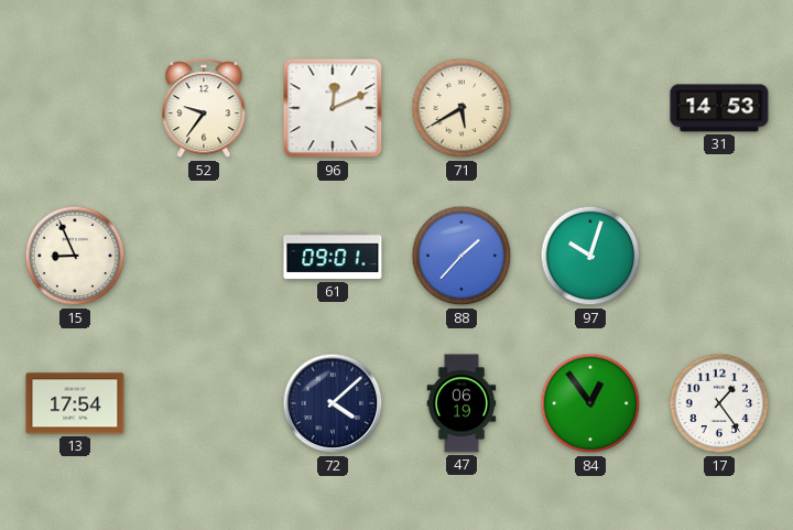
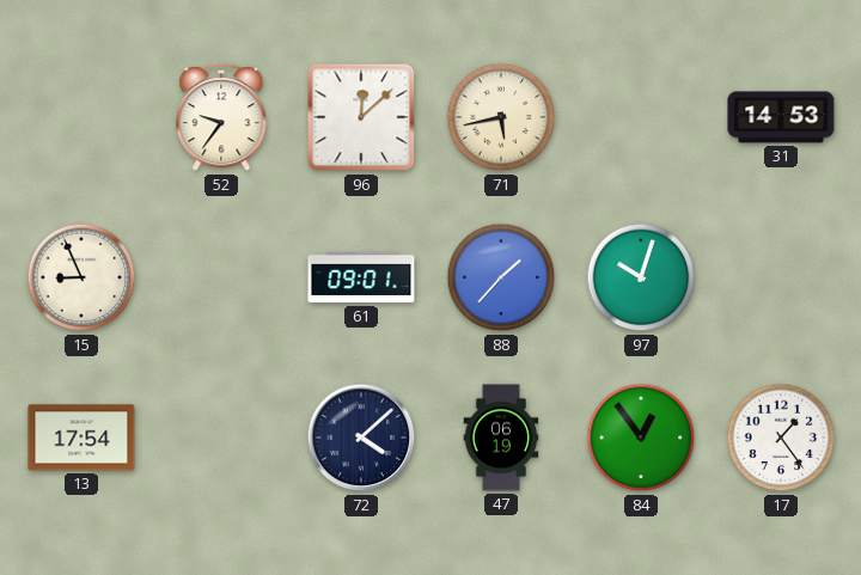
96: 12:11 -> 12:08 (361, 117)
71: 5:40 -> 5:43 (501, 117)
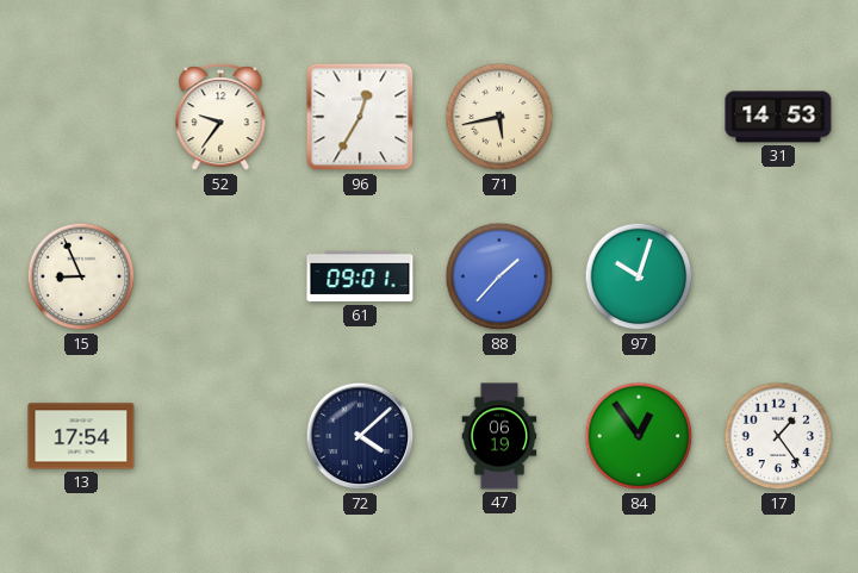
96: 12:08 -> 12:35 (360, 117)
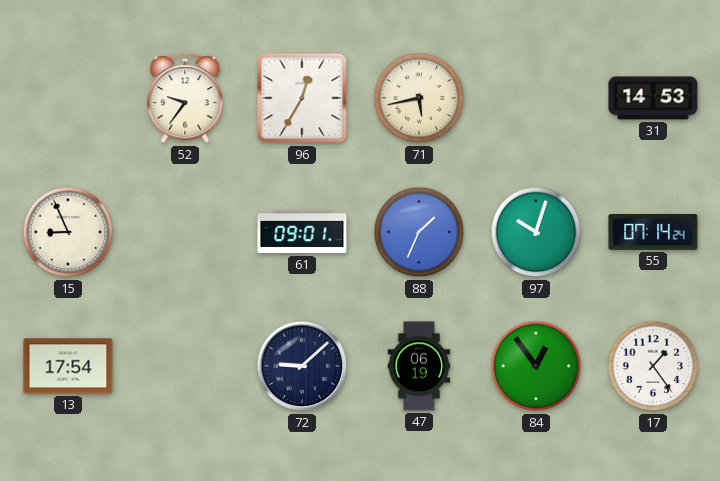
88: 1:37 -> 1:34 (419, 232)
55: none -> 07:14 (653, 232)
72: 4:08 -> 9:08 (302, 366)
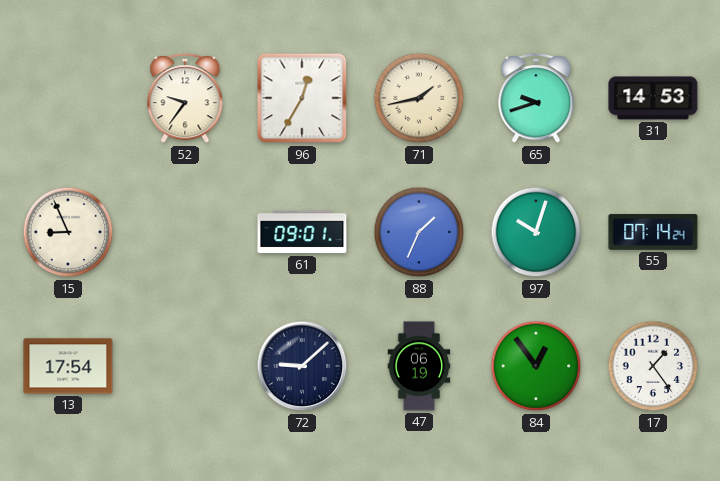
71: 5:43 -> 1:43 (419, 98)
65: none -> 9:42 (536, 99)
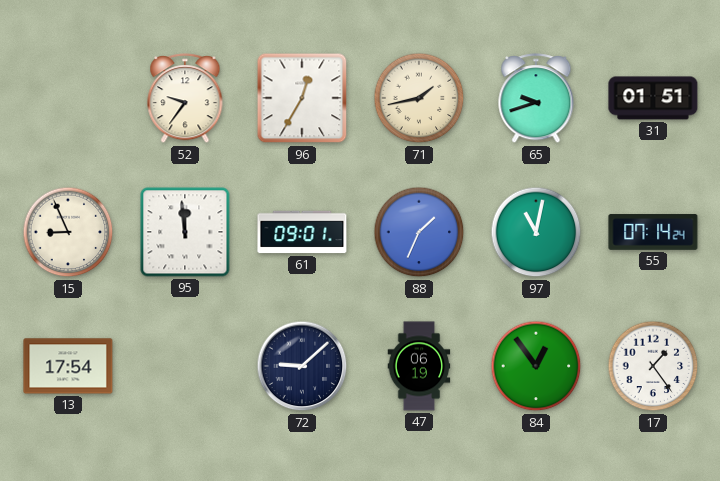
31: 14:53 -> 01:51 (653, 98)
95: none -> 11:59 (185, 232)
97: 10:03 -> 11:02 (536, 232)
